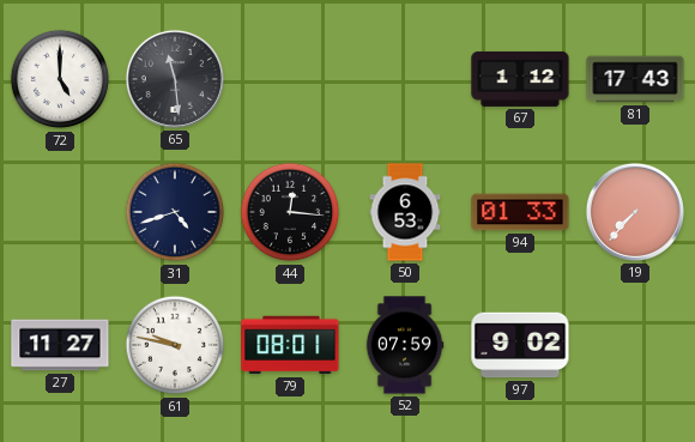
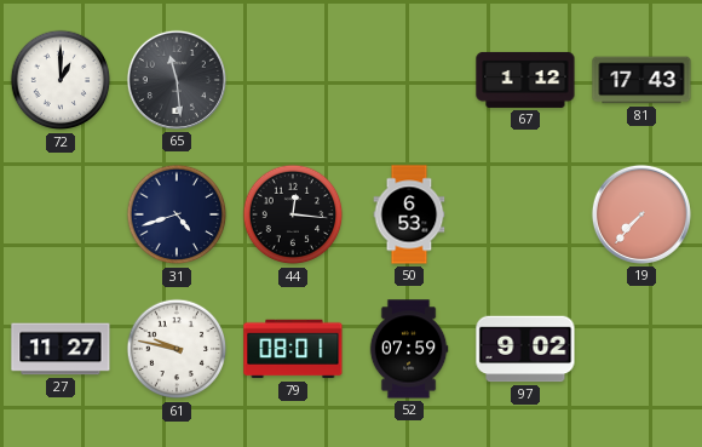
72: 5:00 -> 1:00 (61, 80)
94: 01:33 -> none (520, 212)
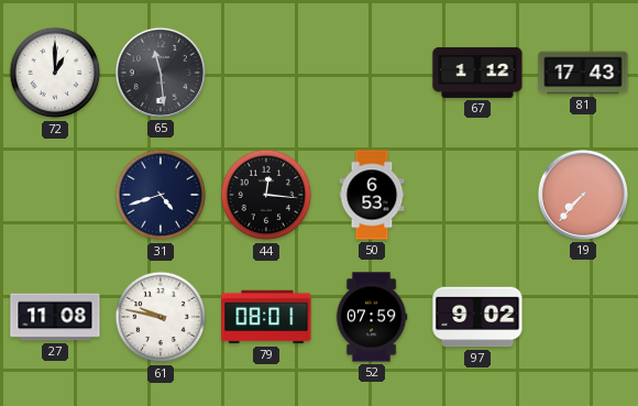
27: 11:27 -> 11:08 (55, 317)
